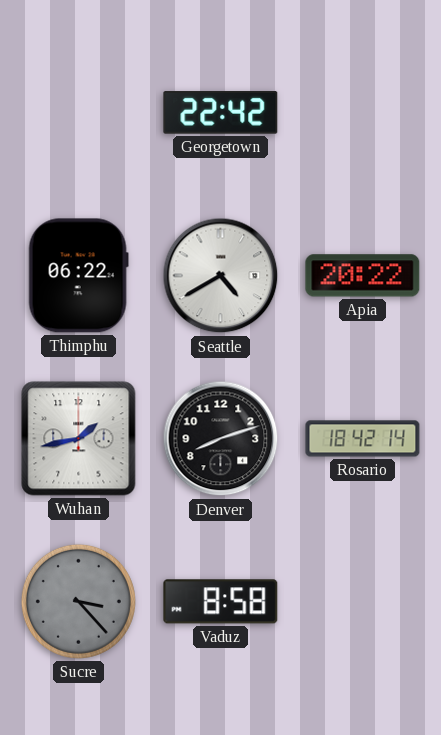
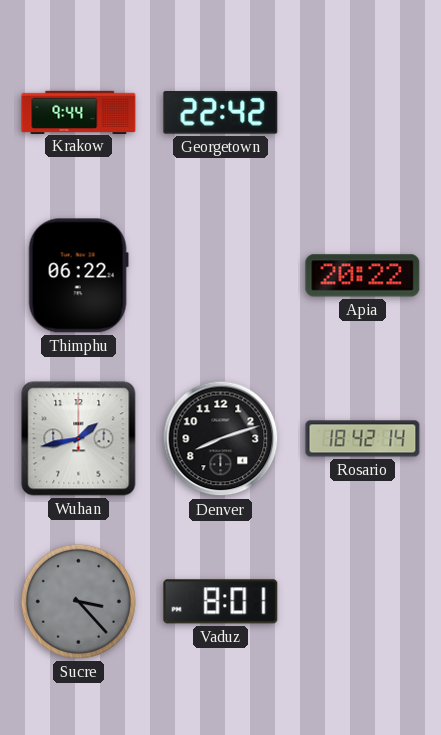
Krakow: none -> 9:44 (79, 112)
Seattle: 4:40 -> none (221, 276)
Vaduz: 8:58 -> 8:01 (221, 602)
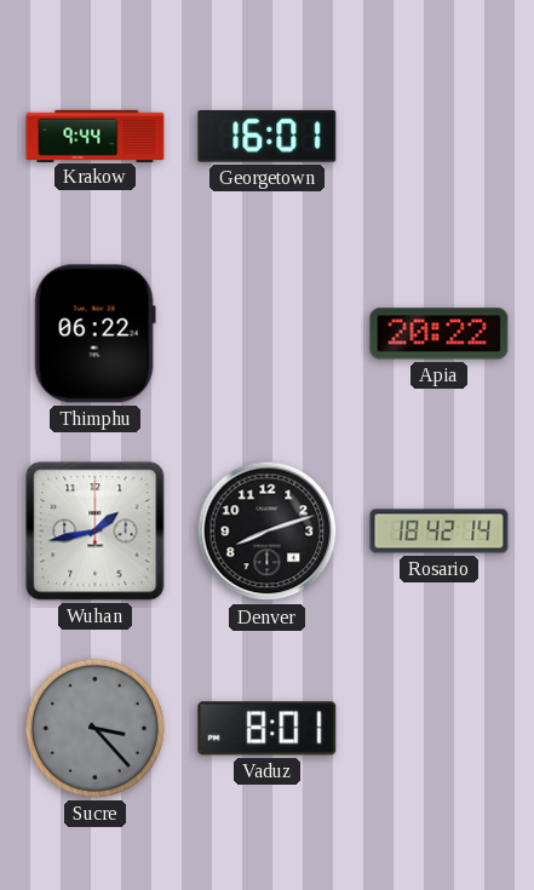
Georgetown: 22:42 -> 16:01 (268, 137)
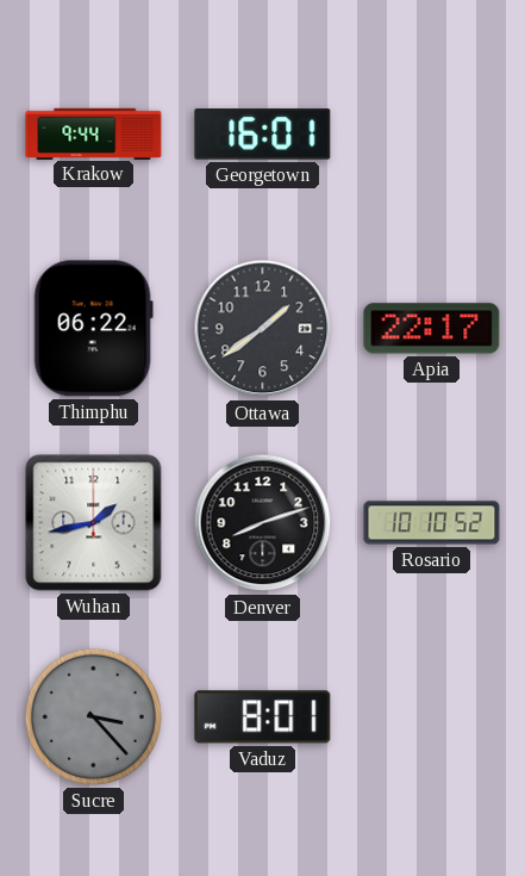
Ottawa: none -> 1:39 (263, 329)
Apia: 20:22 -> 22:17 (432, 329)
Rosario: 18:42 -> 10:10 (432, 523)
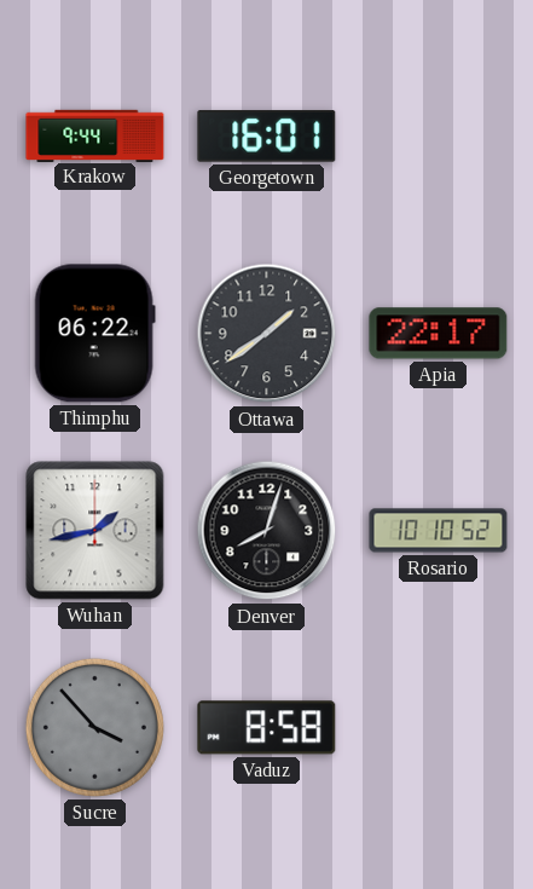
Denver: 8:12 -> 8:03 (267, 531)
Sucre: 3:23 -> 3:53 (94, 727)
Vaduz: 8:01 -> 8:58 (267, 728)
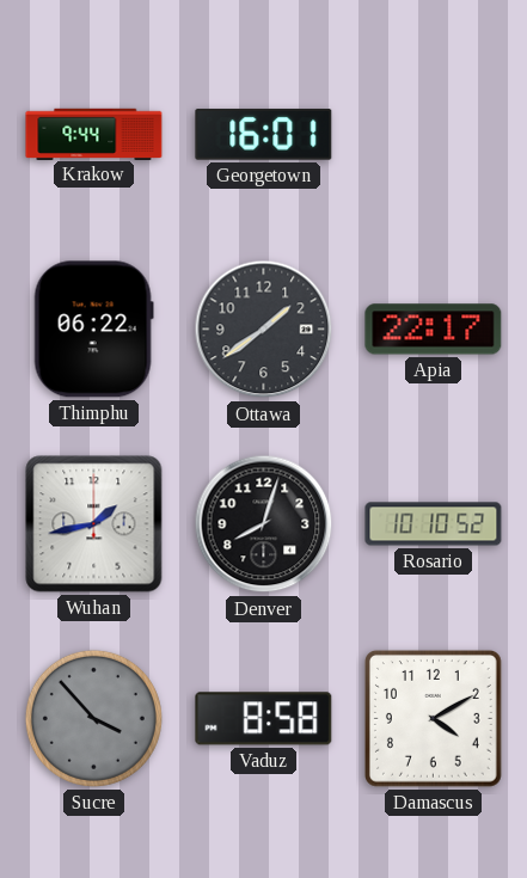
Damascus: none -> 4:10 (434, 719)
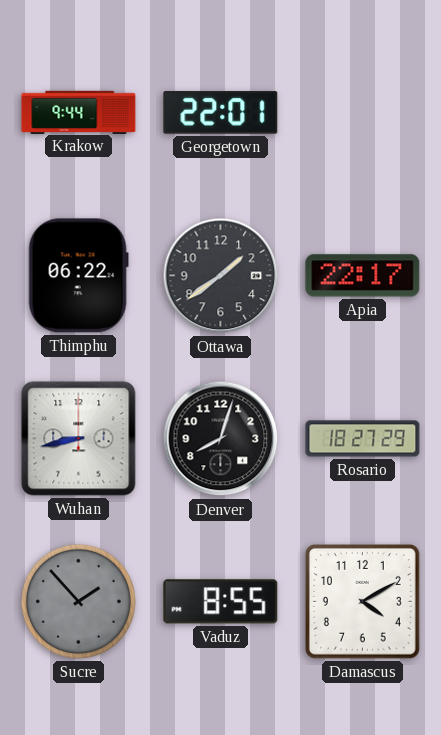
Georgetown: 16:01 -> 22:01 (221, 113)
Wuhan: 1:43 -> 8:43 (79, 439)
Rosario: 10:10 -> 18:27 (363, 439)
Sucre: 3:53 -> 1:53 (78, 601)
Vaduz: 8:58 -> 8:55 (221, 602)
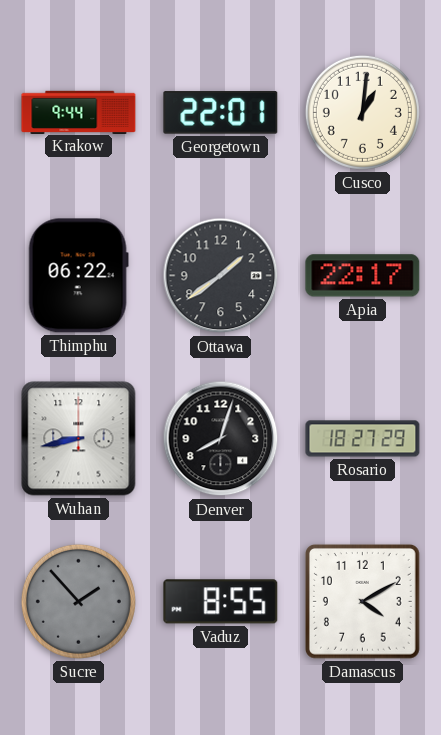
Cusco: none -> 1:01 (362, 112)
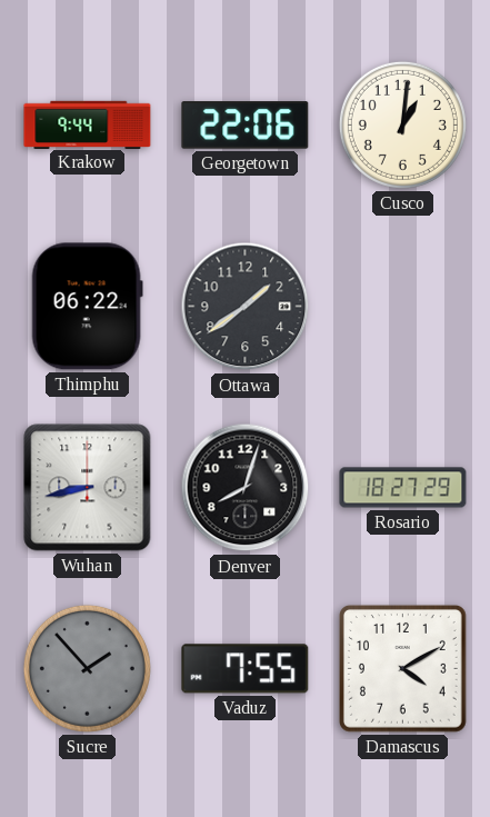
Georgetown: 22:01 -> 22:06 (246, 126)
Apia: 22:17 -> none (363, 276)
Vaduz: 8:55 -> 7:55 (246, 669)
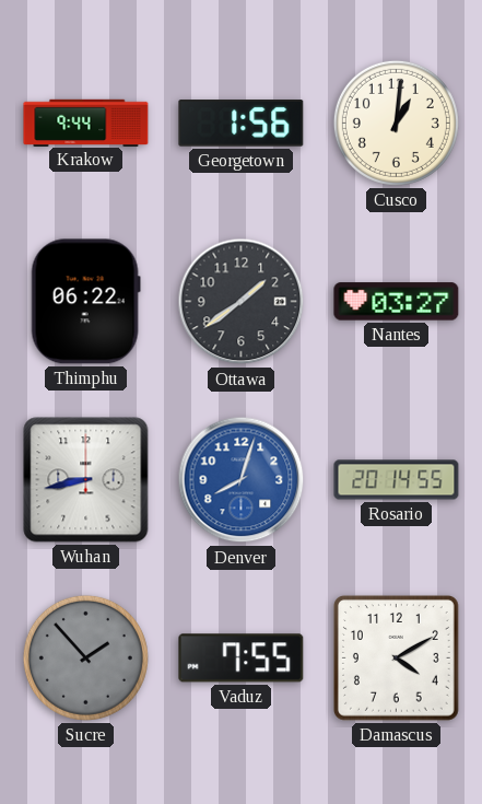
Georgetown: 22:06 -> 1:56 (242, 124)
Nantes: none -> 03:27 (397, 302)
Denver dial: black -> blue (242, 480)
Rosario: 18:27 -> 20:14 (397, 480)
